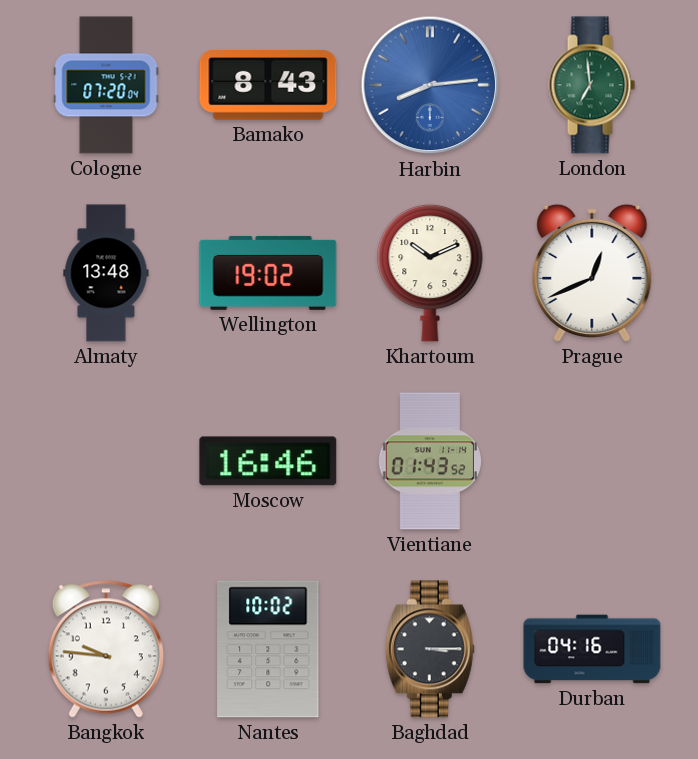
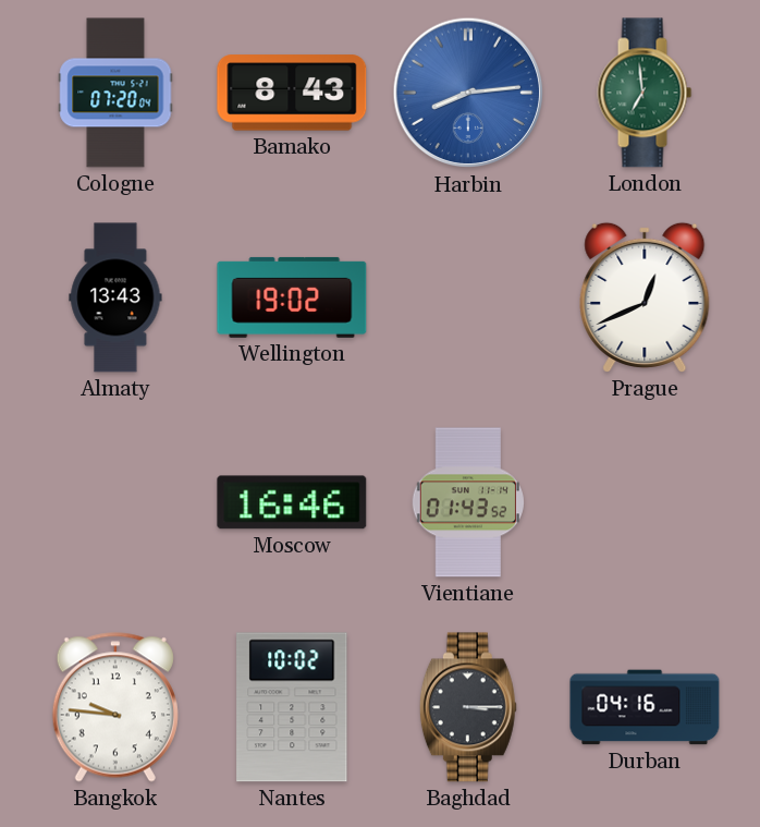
Almaty: 13:48 -> 13:43 (115, 297)
Khartoum: 10:11 -> none (430, 273)
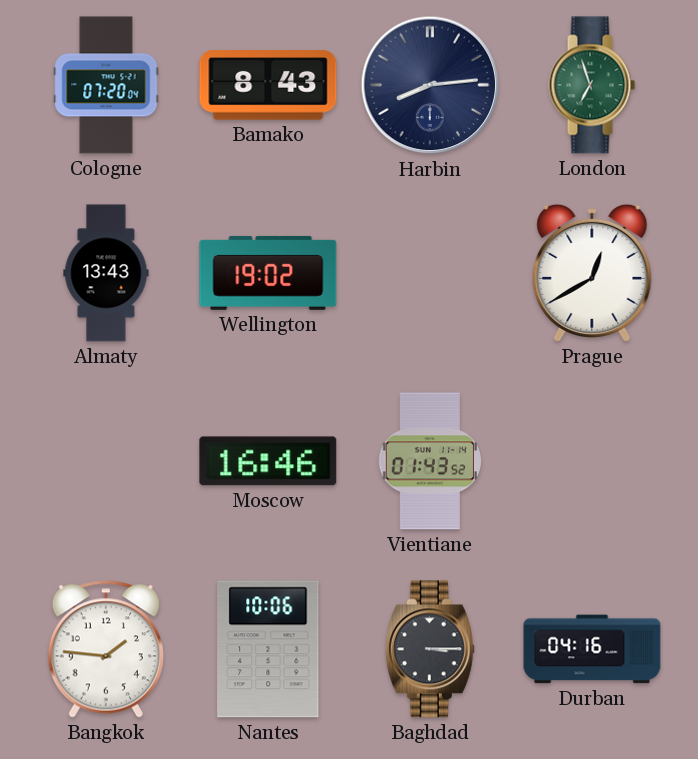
Harbin dial: blue -> navy (430, 85)
London: 6:59 -> 6:57 (592, 85)
Prague: 12:41 -> 12:40 (592, 273)
Bangkok: 9:46 -> 1:46 (106, 649)
Nantes: 10:02 -> 10:06 (268, 649)
